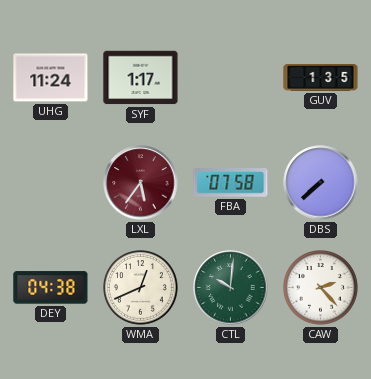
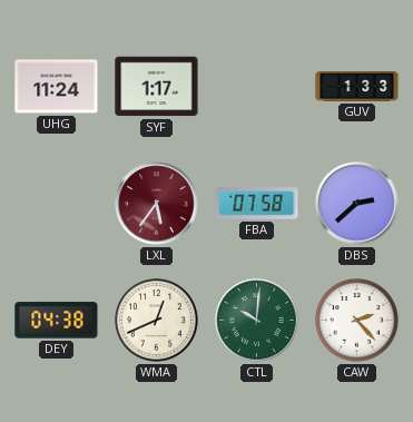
GUV: 1:35 -> 1:33 (357, 87)
DBS: 7:38 -> 2:38 (357, 204)
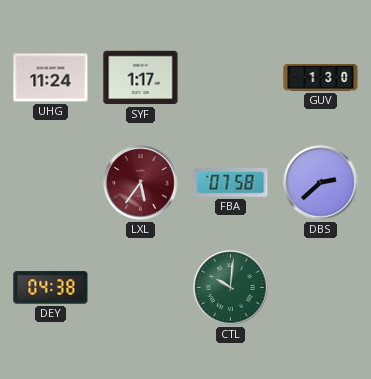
GUV: 1:33 -> 1:30 (321, 78)
WMA: 12:41 -> none (157, 321)
CAW: 2:23 -> none (357, 321)
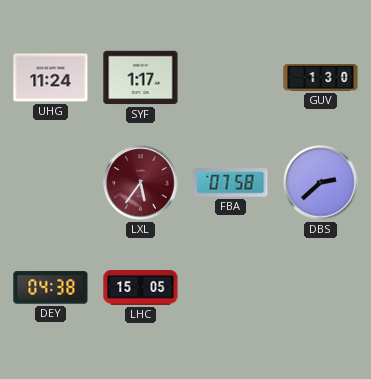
LHC: none -> 15:05 (141, 288)
CTL: 10:01 -> none (231, 288)
